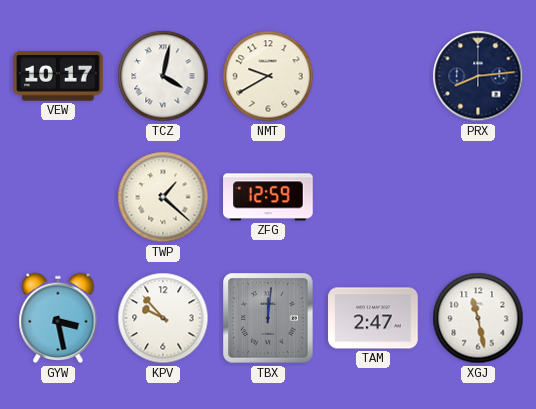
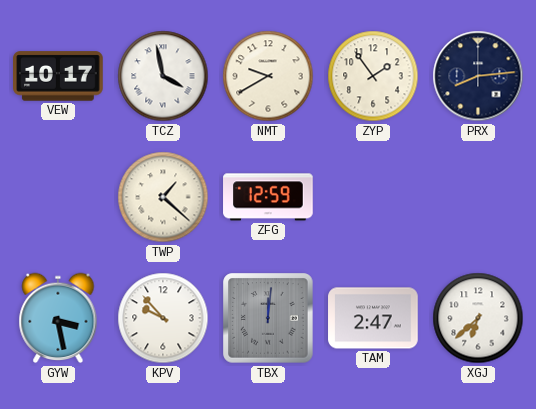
TCZ: 4:02 -> 3:58 (163, 76)
ZYP: none -> 1:54 (373, 76)
XGJ: 11:28 -> 6:38 (478, 318)
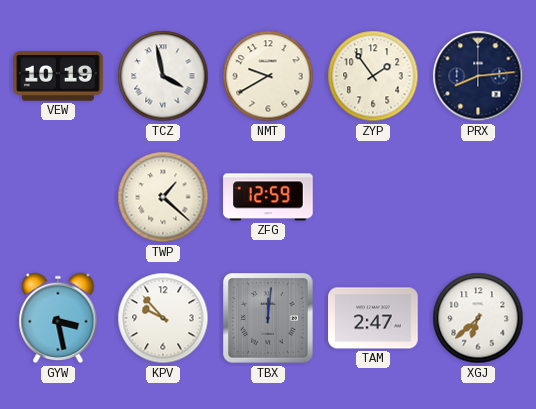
VEW: 10:17 -> 10:19 (58, 76)
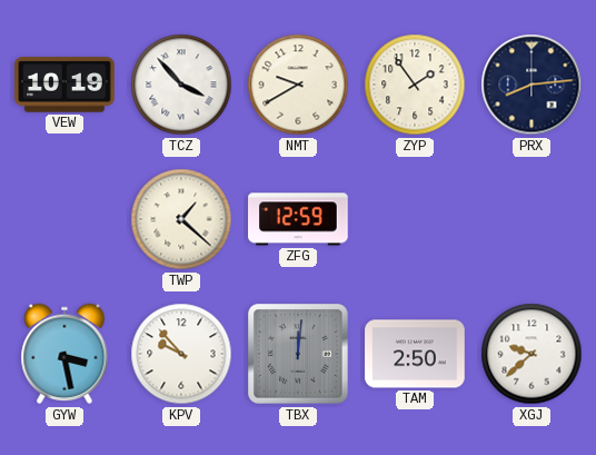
TCZ: 3:58 -> 3:53 (181, 85)
TAM: 2:47 -> 2:50 (415, 354)
XGJ: 6:38 -> 9:38 (532, 354)
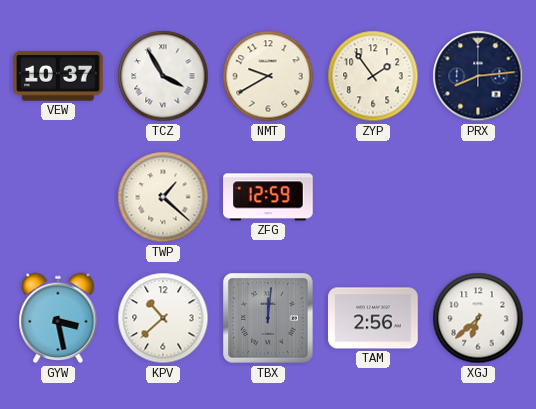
VEW: 10:19 -> 10:37 (58, 76)
TCZ: 3:53 -> 3:55 (163, 76)
KPV: 9:53 -> 10:38 (163, 318)
TAM: 2:50 -> 2:56 (373, 318)
XGJ: 9:38 -> 6:38 (478, 318)
